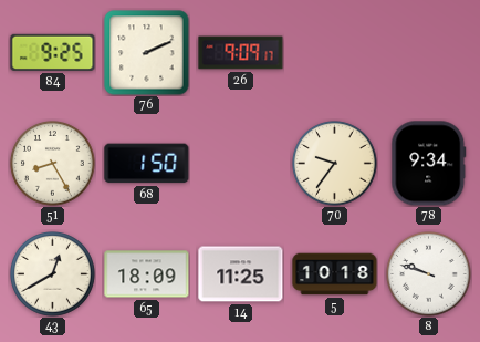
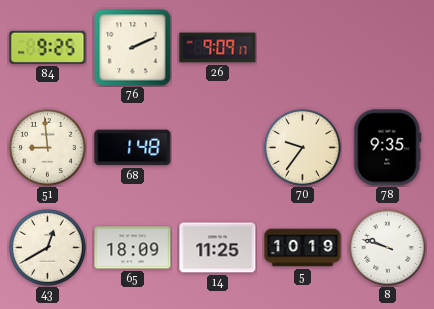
51: 8:25 -> 8:59 (48, 148)
68: 1:50 -> 1:48 (133, 148)
78: 9:34 -> 9:35 (388, 148)
5: 10:18 -> 10:19 (303, 248)
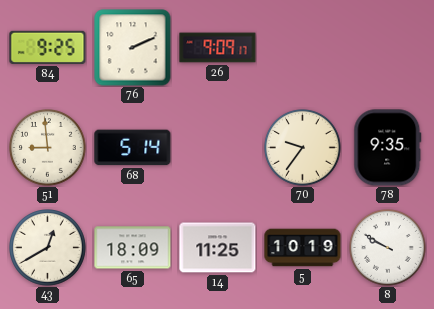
68: 1:48 -> 5:14 (133, 148)
8: 9:48 -> 9:50 (388, 248)
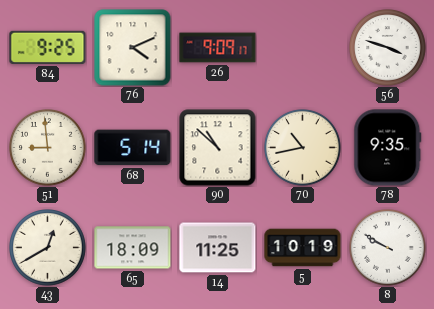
76: 2:11 -> 4:11 (133, 48)
56: none -> 3:48 (388, 48)
90: none -> 10:52 (218, 148)
70: 9:36 -> 10:43 (303, 148)
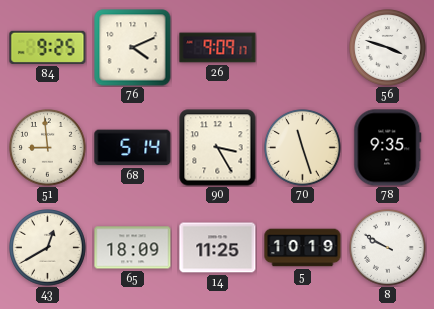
90: 10:52 -> 3:25 (218, 148)
70: 10:43 -> 11:27 (303, 148)
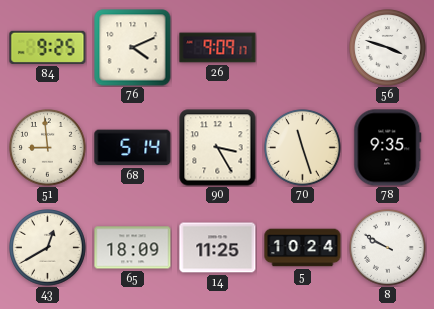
5: 10:19 -> 10:24 (303, 248)
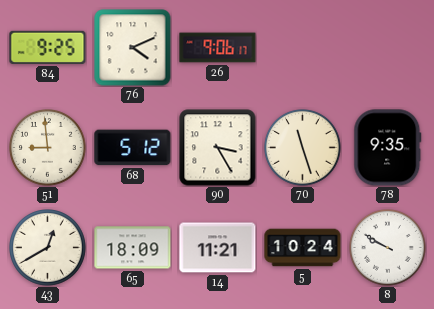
26: 9:09 -> 9:06 (218, 48)
56: 3:48 -> none (388, 48)
68: 5:14 -> 5:12 (133, 148)
14: 11:25 -> 11:21 (218, 248)
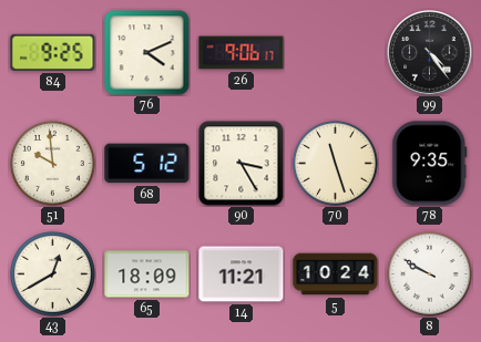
99: none -> 4:24 (430, 53)
51: 8:59 -> 9:59 (53, 164)
